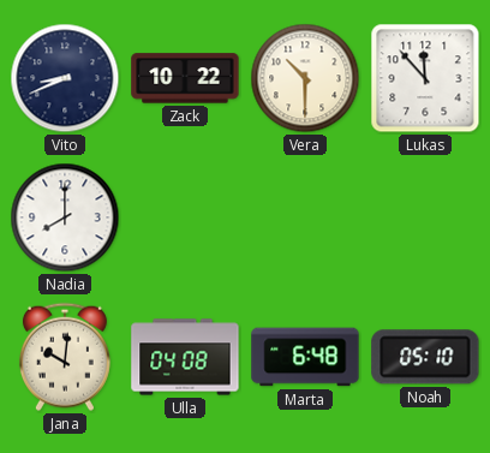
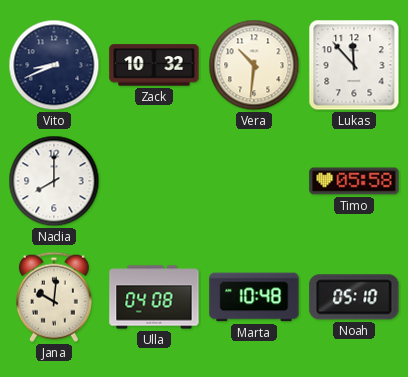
Zack: 10:22 -> 10:32 (154, 65)
Vera: 10:30 -> 10:31 (254, 65)
Timo: none -> 05:58 (354, 181)
Marta: 6:48 -> 10:48 (254, 297)
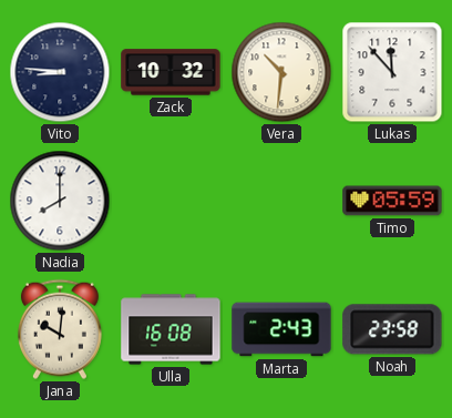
Vito: 8:41 -> 8:46 (60, 72)
Timo: 05:58 -> 05:59 (392, 201)
Ulla: 04:08 -> 16:08 (171, 329)
Marta: 10:48 -> 2:43 (281, 329)
Noah: 05:10 -> 23:58 (392, 329)
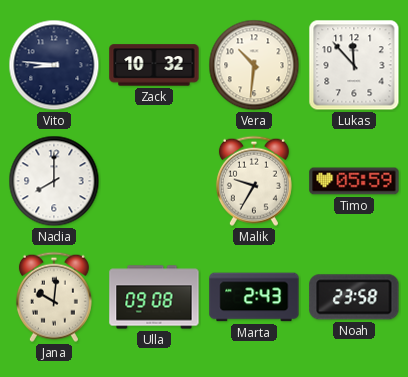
Malik: none -> 9:35 (254, 181)
Ulla: 16:08 -> 09:08 (154, 297)
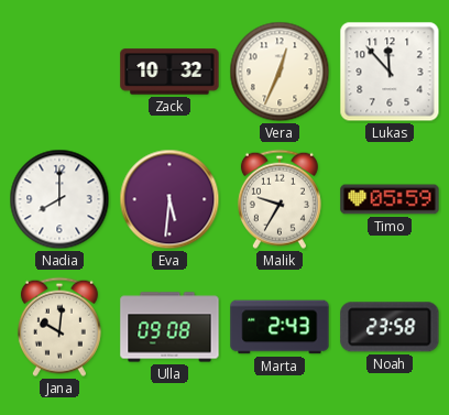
Vito: 8:46 -> none (54, 65)
Vera: 10:31 -> 12:34 (280, 72)
Eva: none -> 5:31 (169, 199)
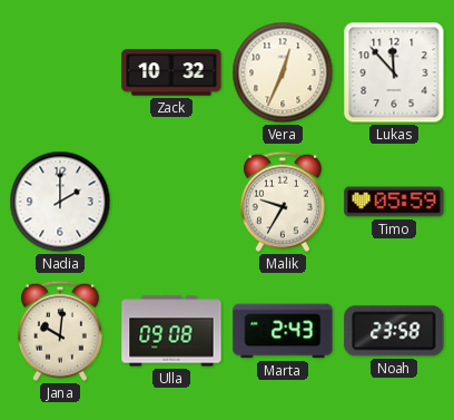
Nadia: 8:00 -> 2:00 (60, 202)
Eva: 5:31 -> none (169, 199)
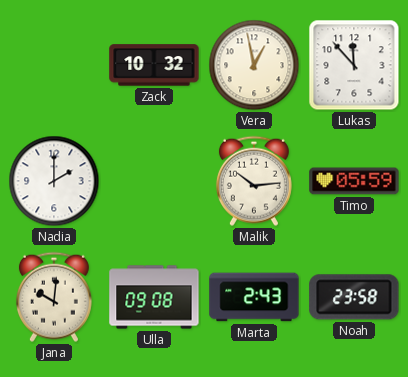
Vera: 12:34 -> 12:58 (254, 65)
Malik: 9:35 -> 10:14 (254, 181)
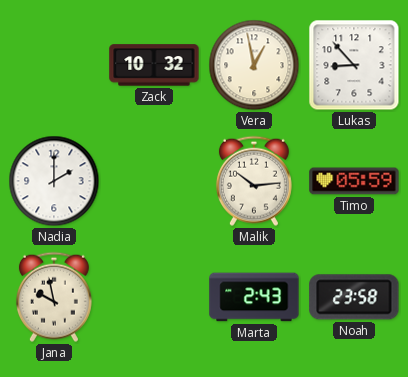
Lukas: 11:53 -> 8:53 (354, 65)
Jana: 10:01 -> 9:58 (54, 297)
Ulla: 09:08 -> none (154, 297)
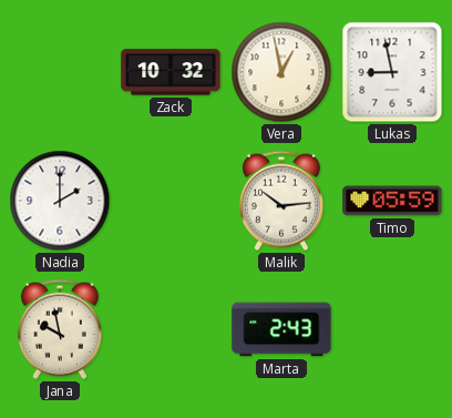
Lukas: 8:53 -> 8:58 (392, 72)
Noah: 23:58 -> none (354, 297)
